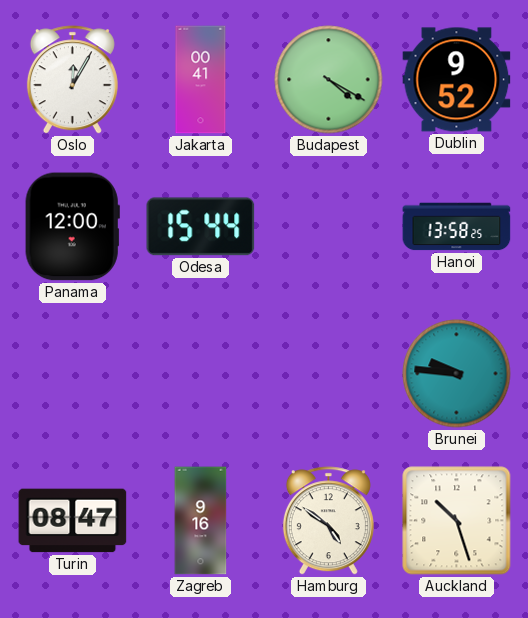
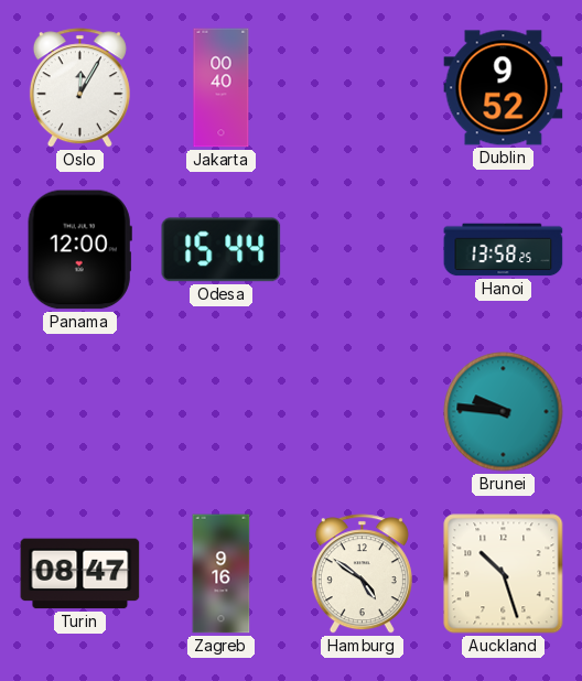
Jakarta: 00:41 -> 00:40 (222, 88)
Budapest: 4:20 -> none (329, 80)
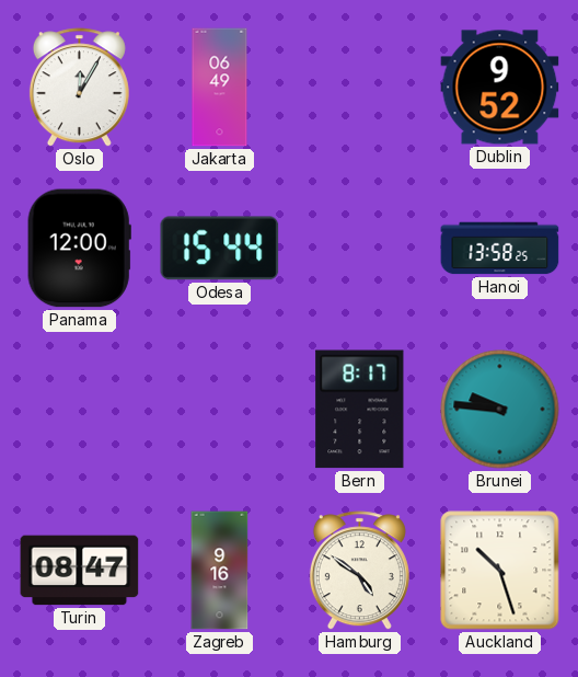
Jakarta: 00:40 -> 06:49 (220, 88)
Bern: none -> 8:17 (360, 410)
